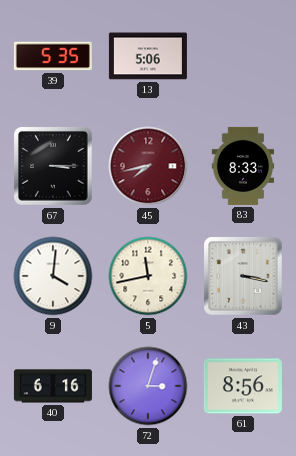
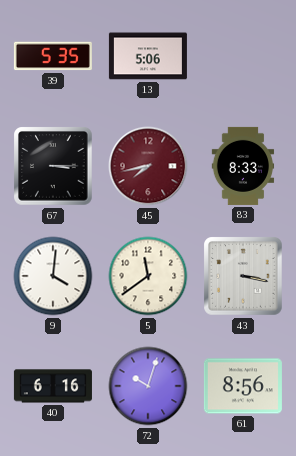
5: 11:43 -> 11:39 (148, 276)
72: 3:03 -> 10:03 (148, 386)
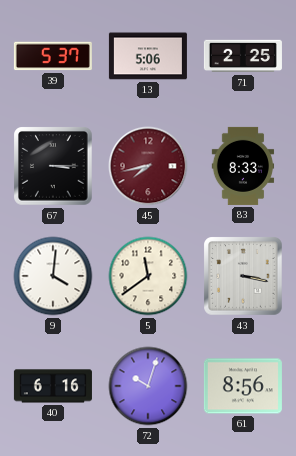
39: 5:35 -> 5:37 (53, 56)
71: none -> 2:25 (243, 56)
